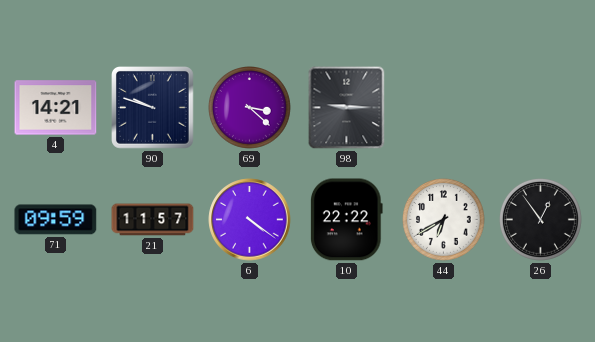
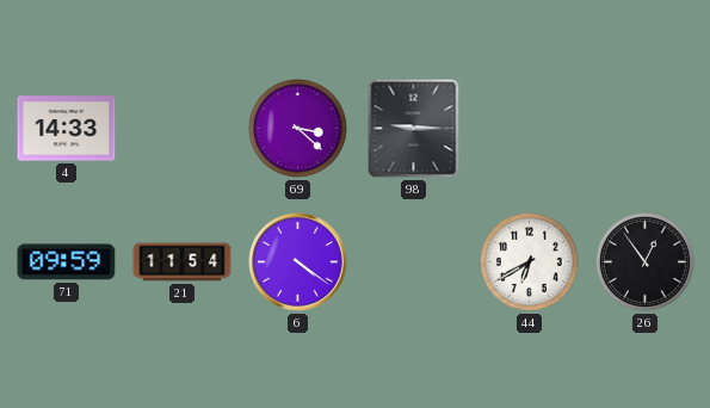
4: 14:21 -> 14:33 (67, 129)
90: 9:48 -> none (153, 108)
21: 11:57 -> 11:54 (183, 262)
10: 22:22 -> none (346, 220)
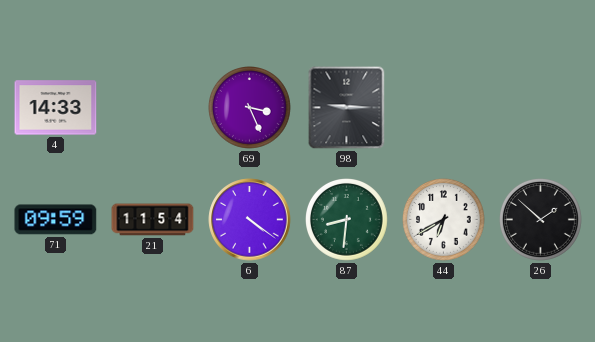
69: 3:22 -> 3:26 (250, 108)
87: none -> 8:31 (347, 220)
26: 12:54 -> 1:52 (541, 220)
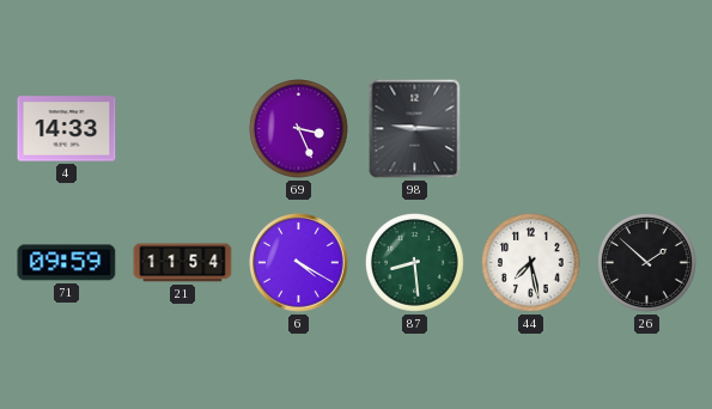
6: 4:21 -> 4:20 (299, 263)
87: 8:31 -> 8:29 (415, 263)
44: 6:40 -> 7:28 (531, 263)
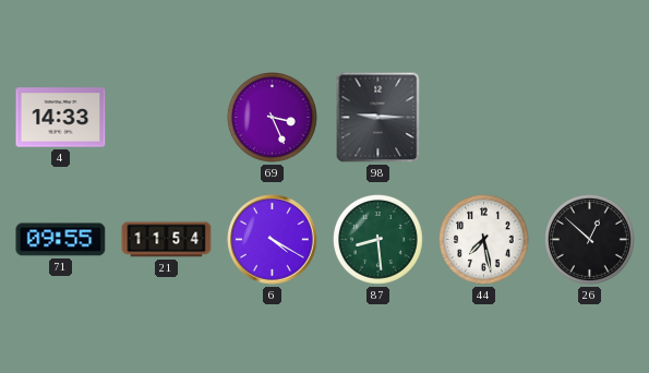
71: 09:59 -> 09:55 (61, 240)
26: 1:52 -> 12:52 (590, 240)
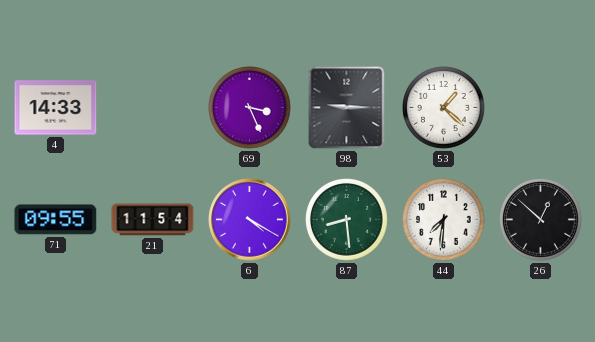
53: none -> 1:22 (444, 108)
44: 7:28 -> 7:31 (444, 220)
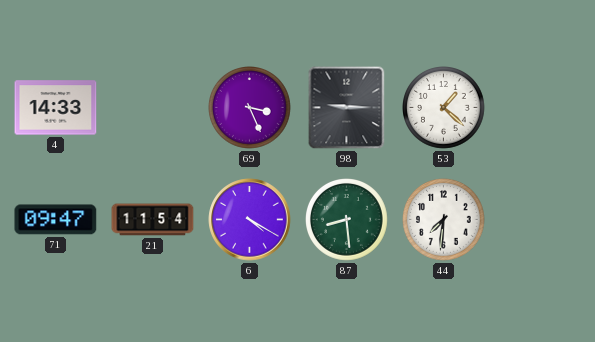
71: 09:55 -> 09:47 (56, 220)
26: 12:52 -> none (541, 220)
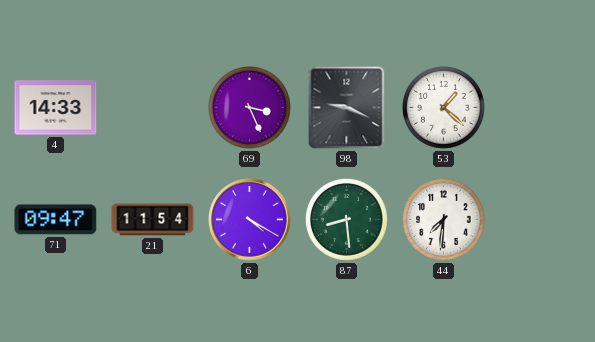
98: 9:15 -> 9:19 (347, 108)
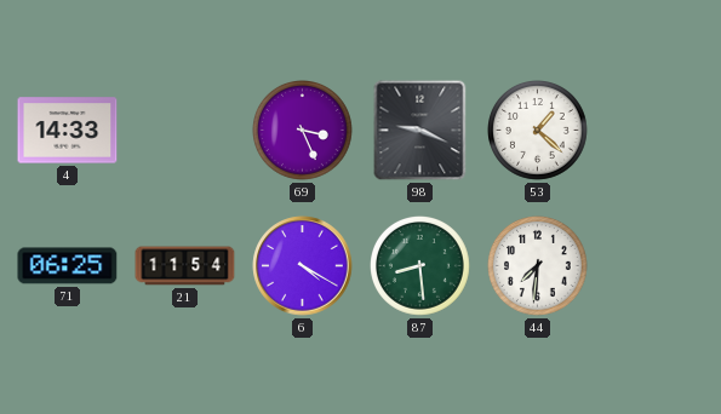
71: 09:47 -> 06:25 (68, 266)
